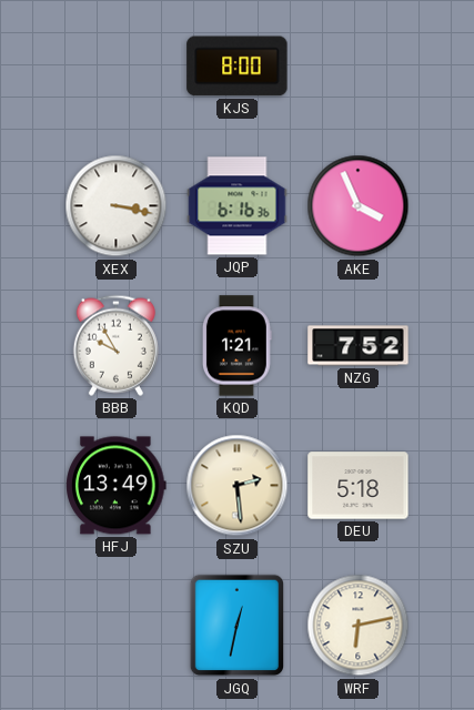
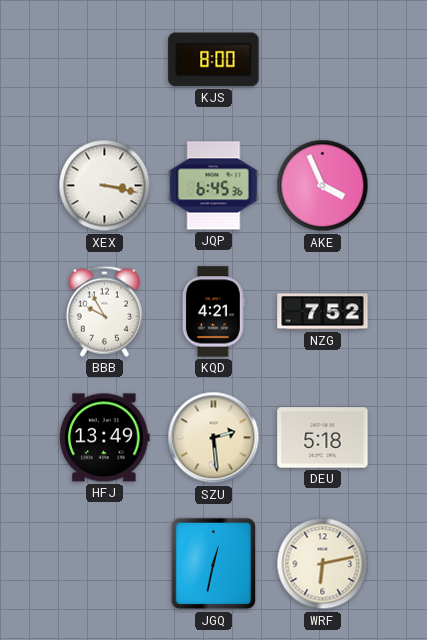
JQP: 6:16 -> 6:45 (214, 186)
KQD: 1:21 -> 4:21 (213, 312)
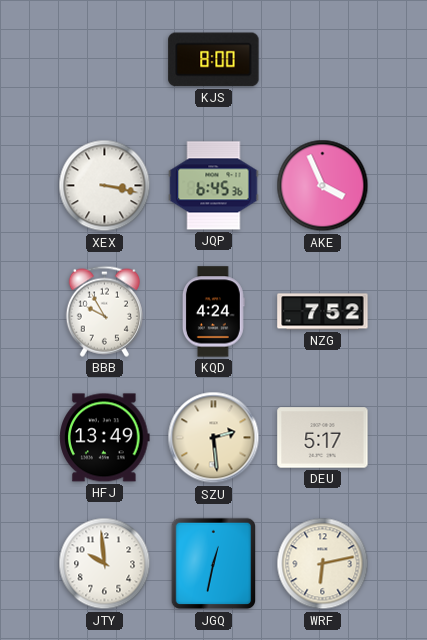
KQD: 4:21 -> 4:24 (213, 312)
DEU: 5:18 -> 5:17 (323, 438)
JTY: none -> 9:59 (105, 564)
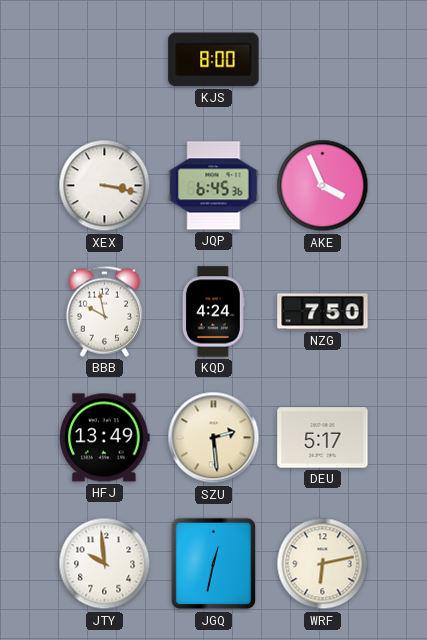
BBB: 9:55 -> 9:58 (104, 311)
NZG: 7:52 -> 7:50 (323, 312)
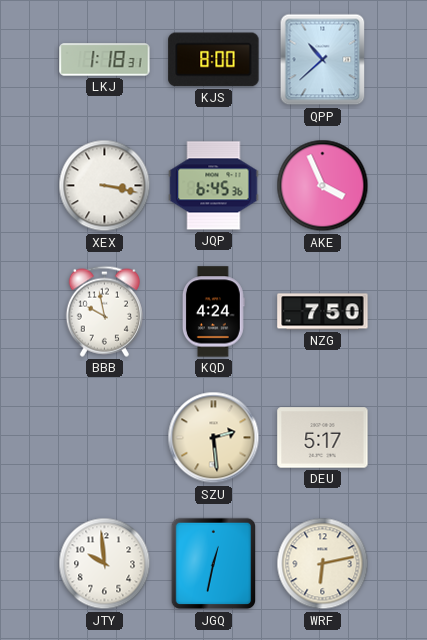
LKJ: none -> 1:18 (105, 60)
QPP: none -> 10:38 (323, 60)
HFJ: 13:49 -> none (105, 438)
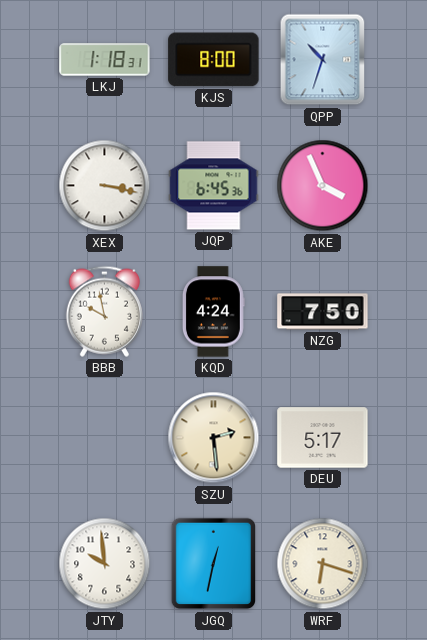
QPP: 10:38 -> 10:33 (323, 60)
WRF: 6:13 -> 6:18 (323, 564)
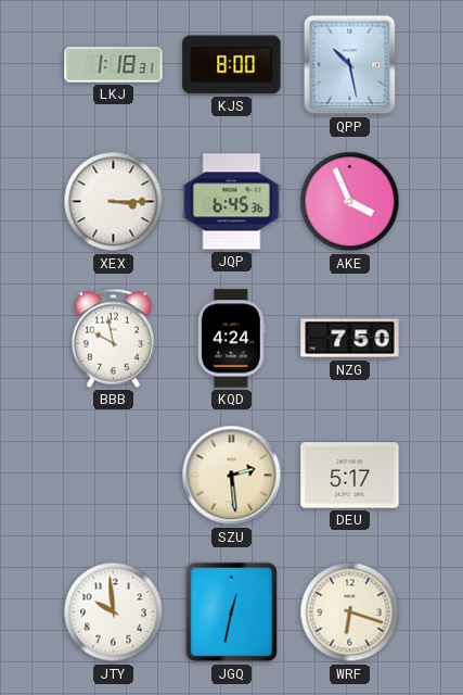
QPP: 10:33 -> 10:28 (350, 65)
XEX: 3:17 -> 3:15 (114, 202)
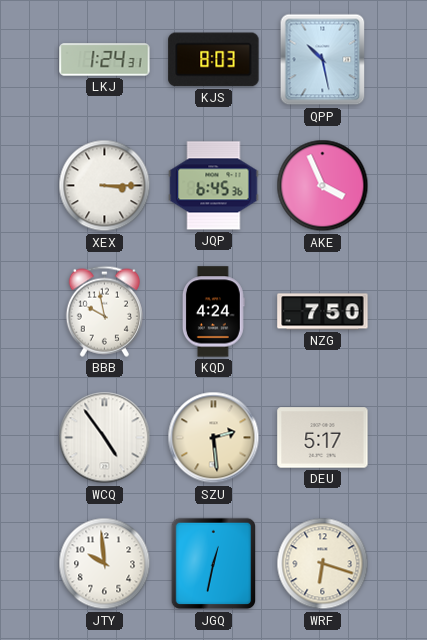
LKJ: 1:18 -> 1:24 (105, 60)
KJS: 8:00 -> 8:03 (214, 60)
WCQ: none -> 4:54 (105, 438)
